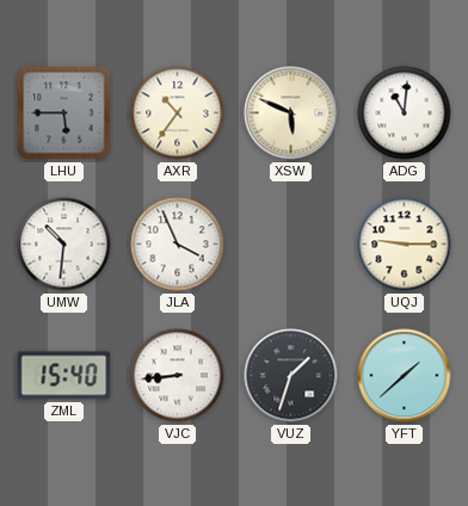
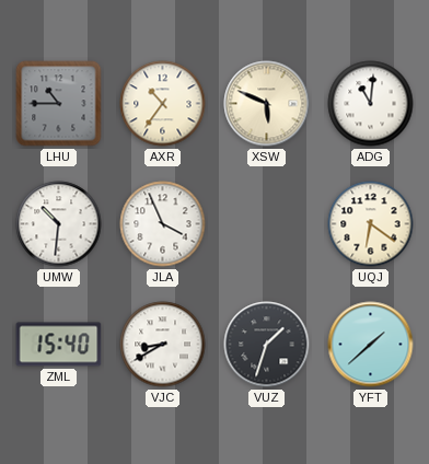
LHU: 5:45 -> 10:45 (59, 104)
UQJ: 9:15 -> 6:21 (371, 224)
VJC: 8:44 -> 8:40 (163, 345)
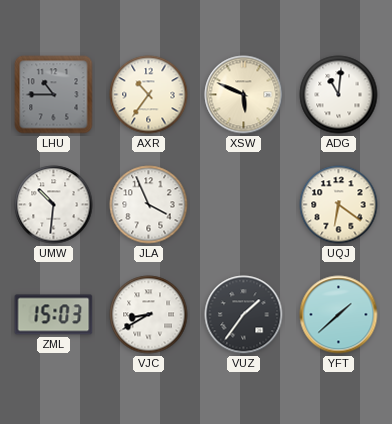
ZML: 15:40 -> 15:03 (54, 315)
VUZ: 1:33 -> 1:36 (244, 315)
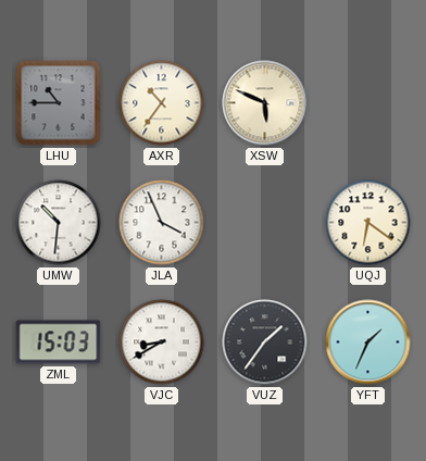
ADG: 11:01 -> none (339, 95)
YFT: 1:38 -> 1:34 (368, 342)
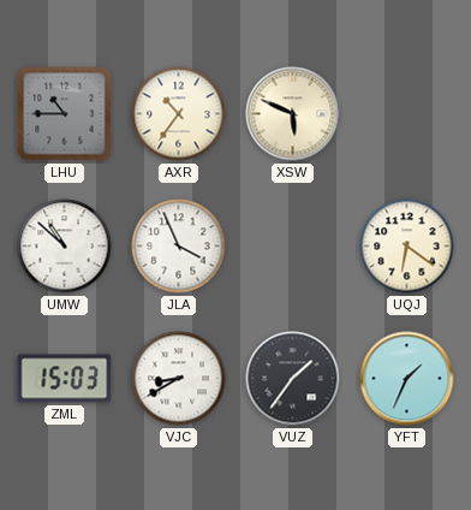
UMW: 10:31 -> 10:52 (65, 247)
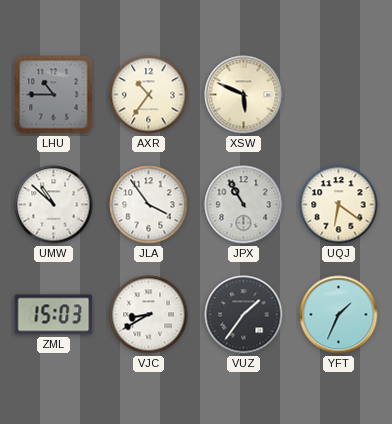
JLA: 3:56 -> 3:54 (149, 205)
JPX: none -> 10:55 (244, 205)
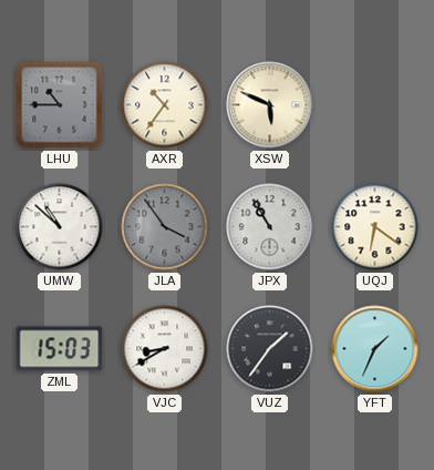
JLA dial: white -> grey (165, 227)
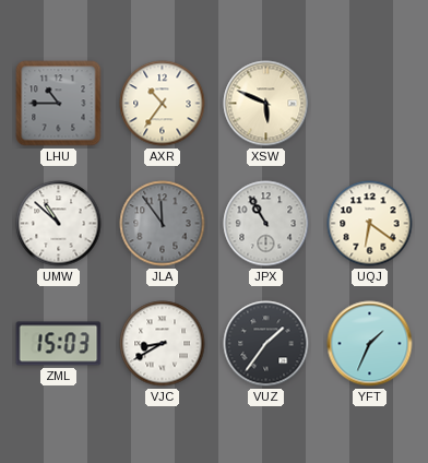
JLA: 3:54 -> 11:54 (163, 224)
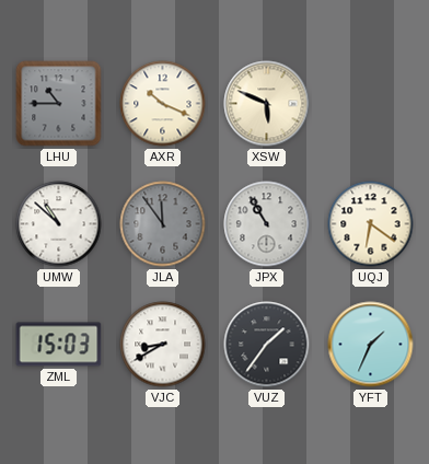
AXR: 10:36 -> 10:19 (163, 104)
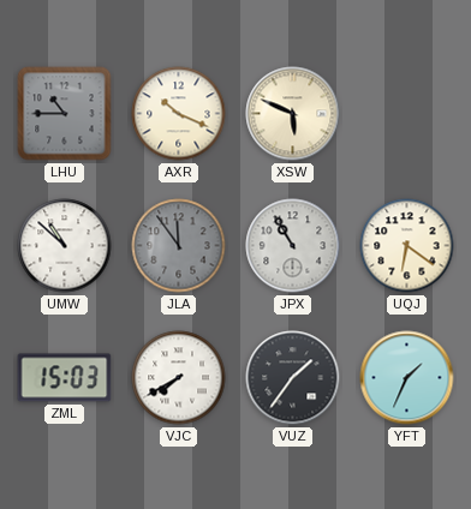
VJC: 8:40 -> 7:40 (179, 378)
